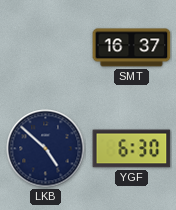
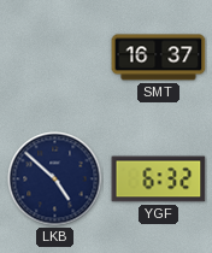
YGF: 6:30 -> 6:32 (159, 180)
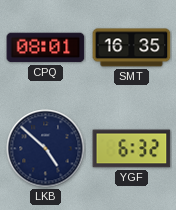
CPQ: none -> 08:01 (46, 48)
SMT: 16:37 -> 16:35 (132, 48)
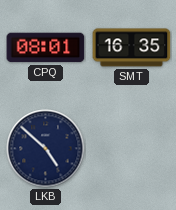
YGF: 6:32 -> none (132, 149)
